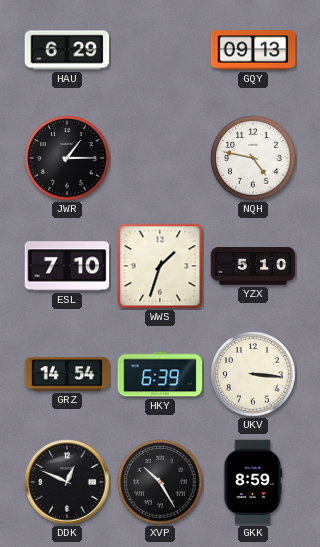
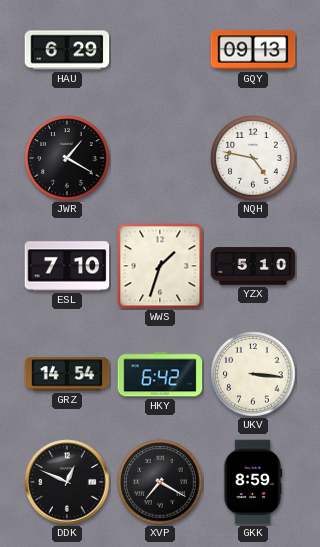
JWR: 1:15 -> 1:20 (67, 158)
HKY: 6:39 -> 6:42 (160, 374)
XVP: 10:25 -> 7:20 (160, 482)
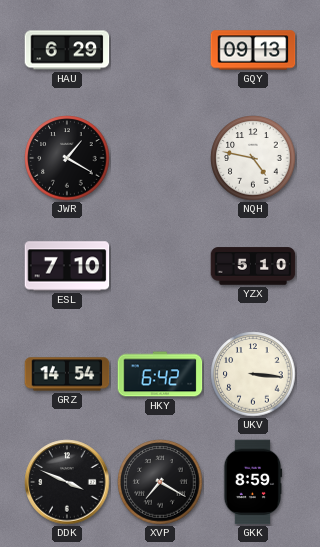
WWS: 1:33 -> none (160, 266)
DDK: 12:49 -> 3:49 (67, 482)
